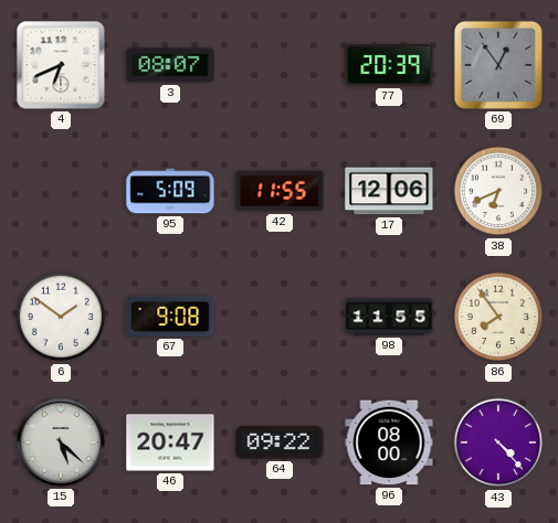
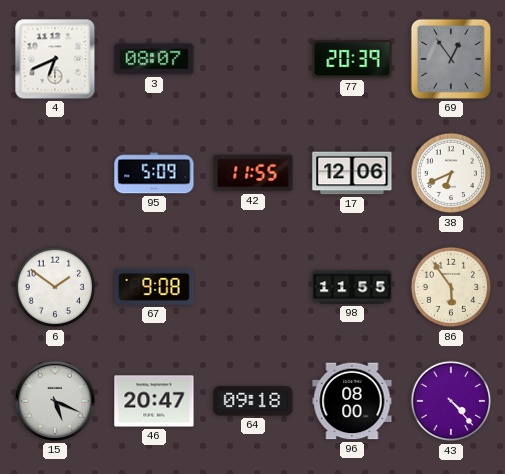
86: 7:54 -> 5:54 (451, 287)
15: 5:22 -> 5:19 (55, 401)
64: 09:22 -> 09:18 (253, 401)
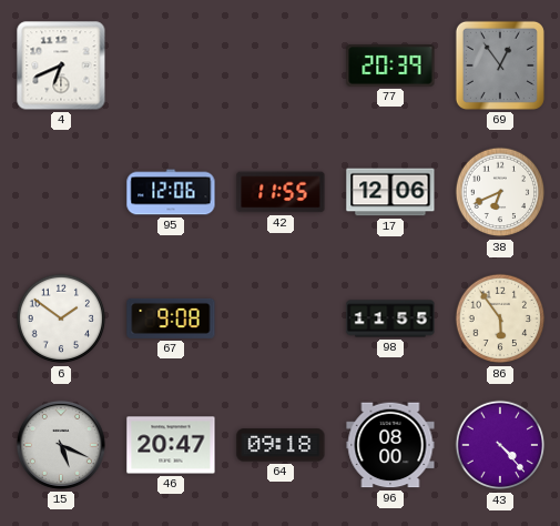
3: 08:07 -> none (154, 59)
95: 5:09 -> 12:06 (171, 192)
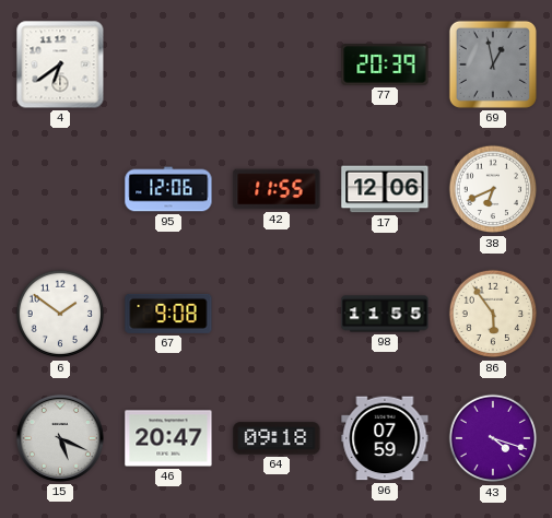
4: 6:41 -> 6:39 (60, 64)
69: 12:54 -> 12:58 (493, 64)
96: 08:00 -> 07:59 (385, 438)
43: 4:23 -> 4:18 (493, 438)
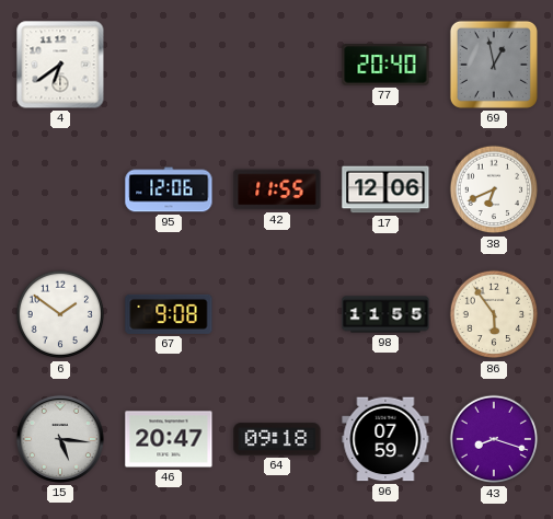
77: 20:39 -> 20:40 (385, 65)
15: 5:19 -> 5:16 (60, 439)
43: 4:18 -> 8:18 (494, 439)
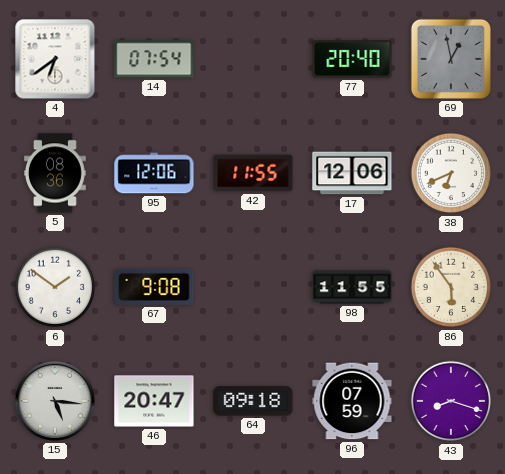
14: none -> 07:54 (154, 59)
5: none -> 08:36 (55, 173)
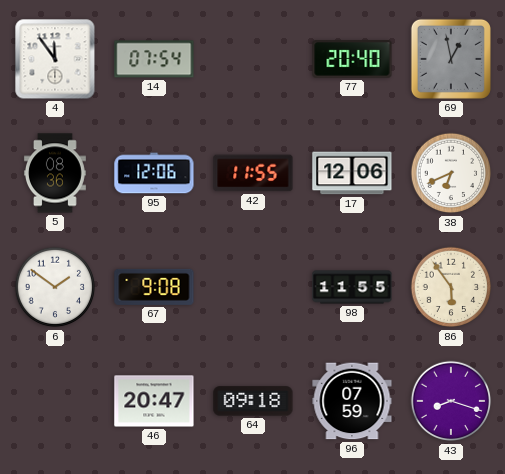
4: 6:39 -> 11:54 (55, 59)
15: 5:16 -> none (55, 401)
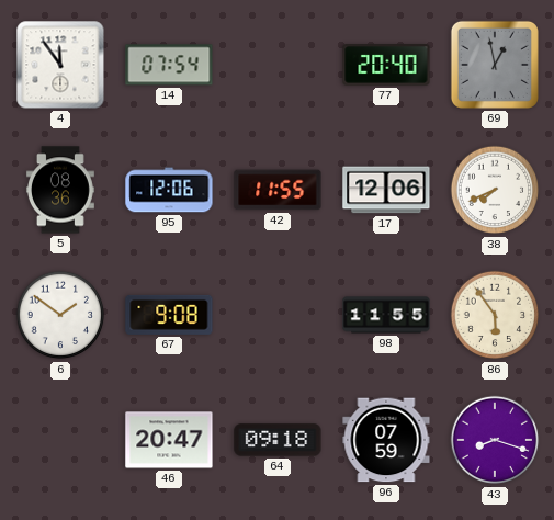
38: 6:41 -> 7:41 (495, 190)
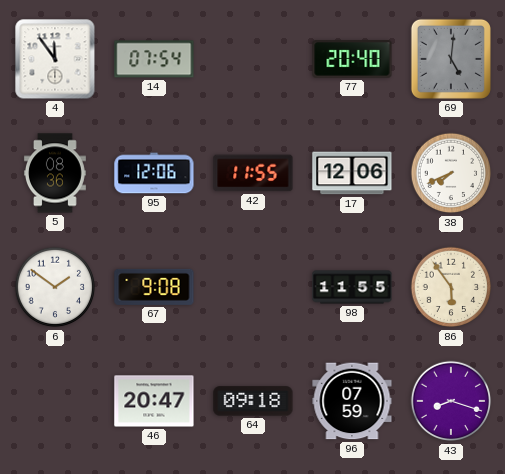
69: 12:58 -> 5:01 (451, 59)
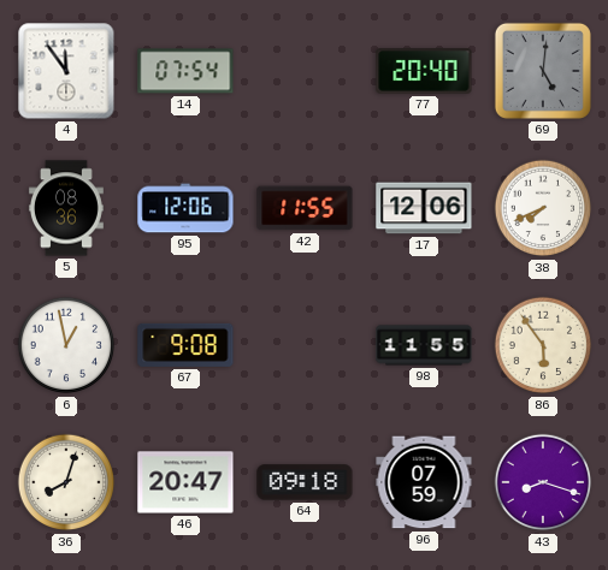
6: 1:51 -> 12:58 (66, 345)
36: none -> 8:03 (66, 482)
